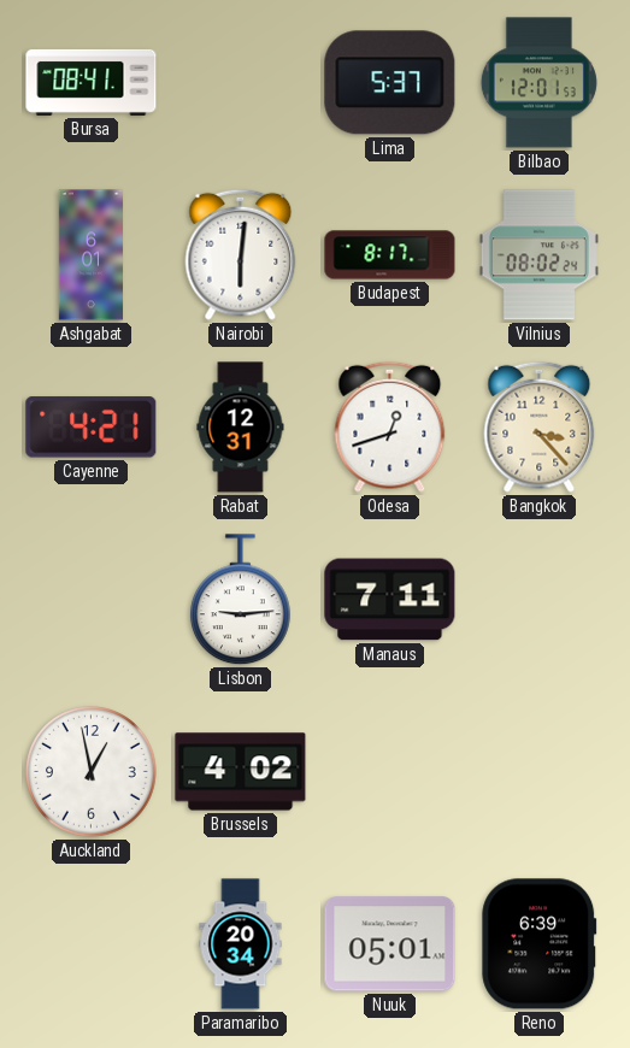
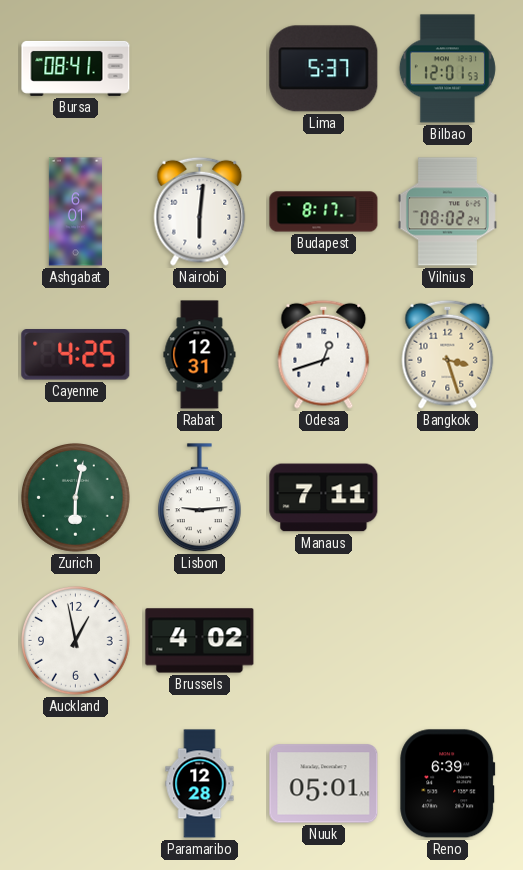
Cayenne: 4:21 -> 4:25 (76, 355)
Bangkok: 3:23 -> 3:27 (448, 354)
Zurich: none -> 6:02 (76, 498)
Paramaribo: 20:34 -> 12:28 (200, 784)
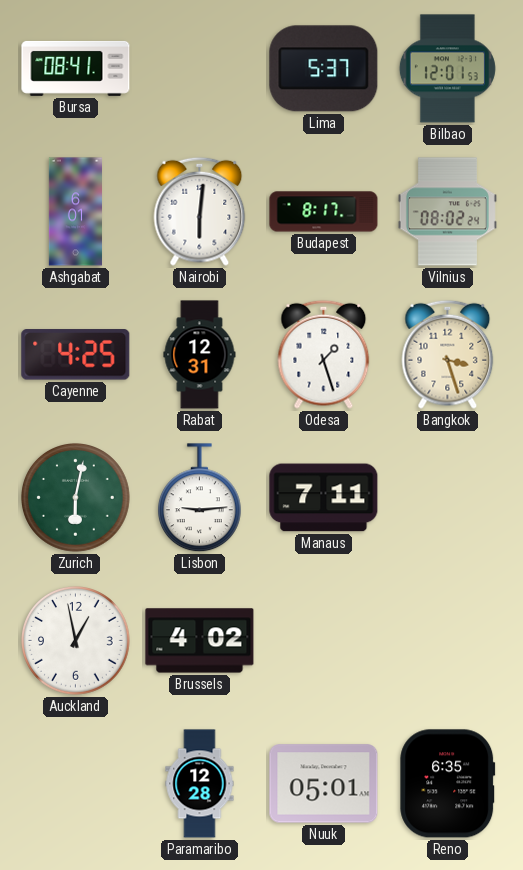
Odesa: 12:42 -> 1:27 (324, 354)
Reno: 6:39 -> 6:35 (448, 784)
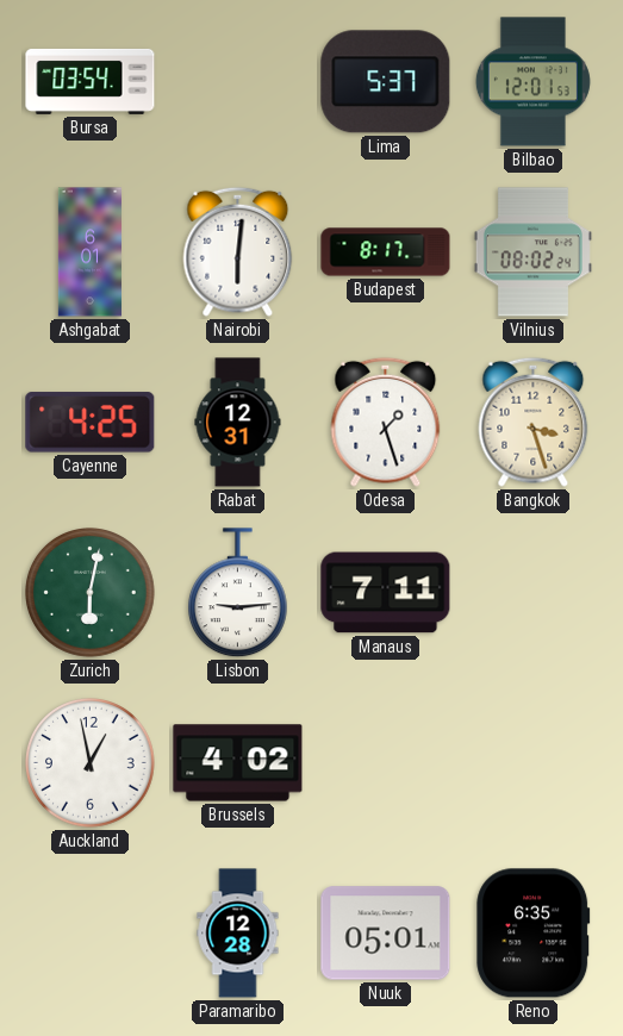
Bursa: 08:41 -> 03:54 (91, 81)
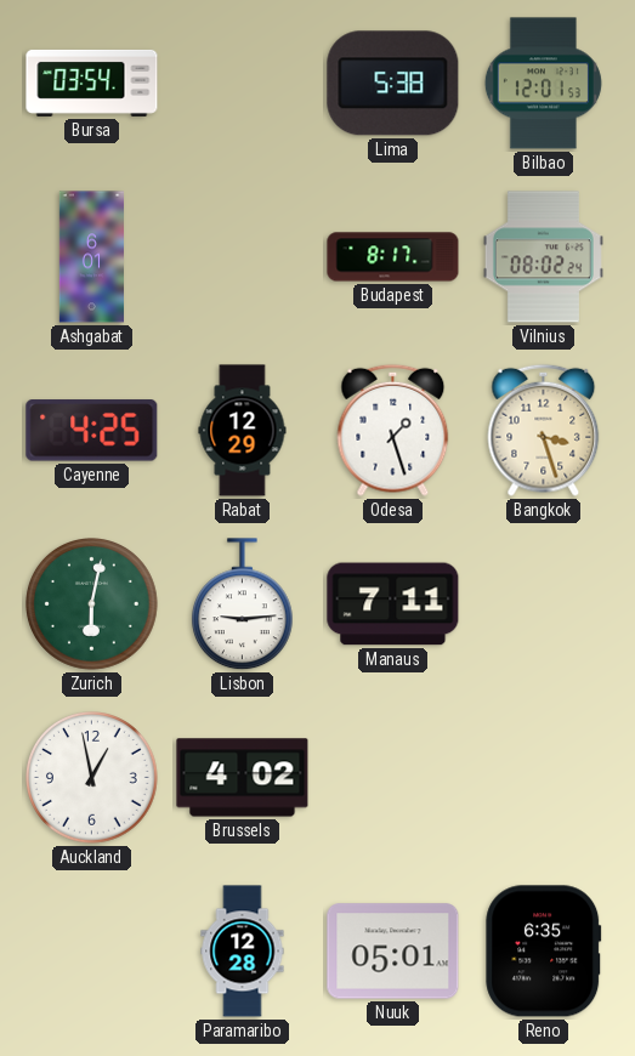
Lima: 5:37 -> 5:38 (393, 84)
Nairobi: 6:01 -> none (238, 251)
Rabat: 12:31 -> 12:29 (243, 431)
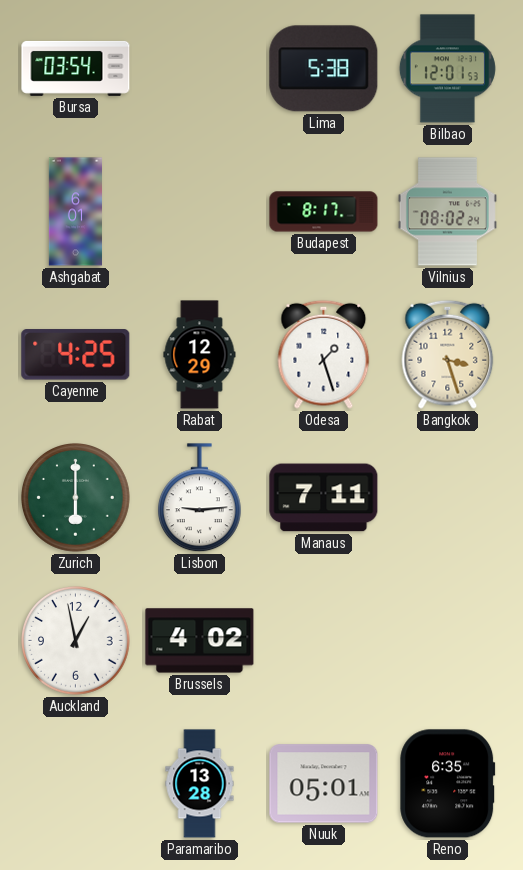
Zurich: 6:02 -> 6:00 (76, 498)
Paramaribo: 12:28 -> 13:28 (200, 784)
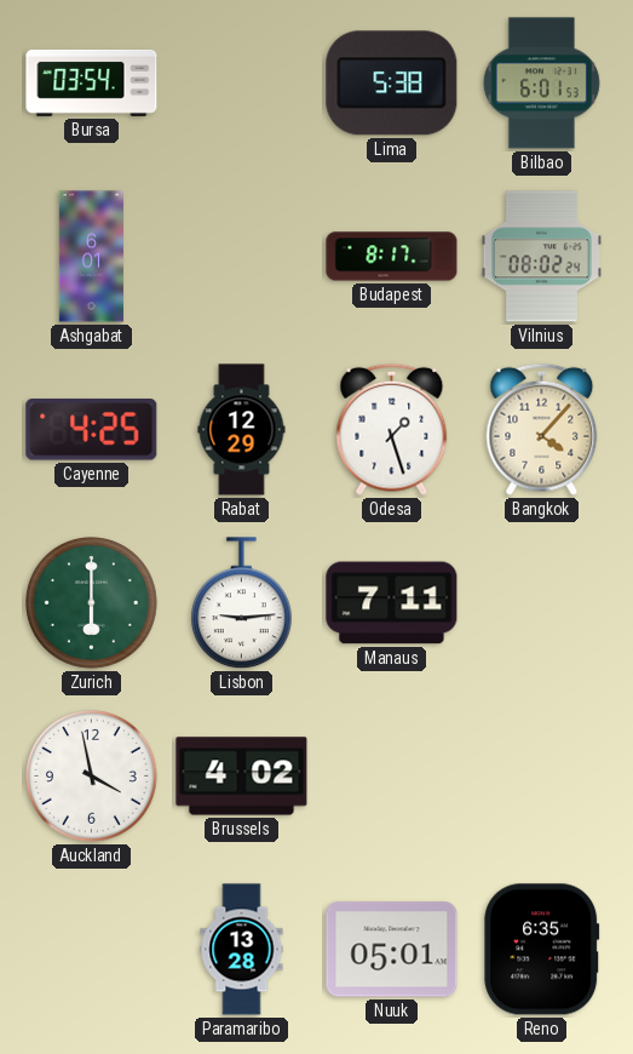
Bilbao: 12:01 -> 6:01 (541, 84)
Bangkok: 3:27 -> 4:07 (542, 429)
Auckland: 12:58 -> 3:58 (92, 777)
